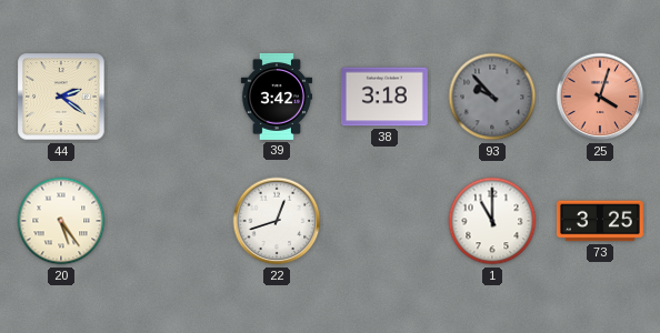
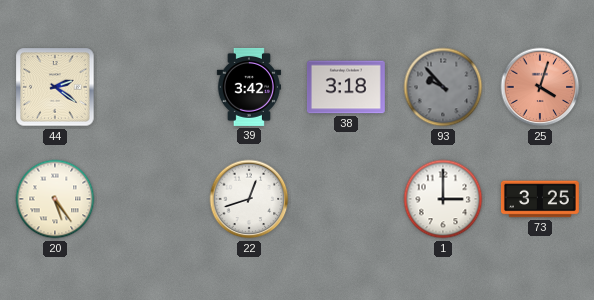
1: 11:00 -> 3:00 (443, 199)
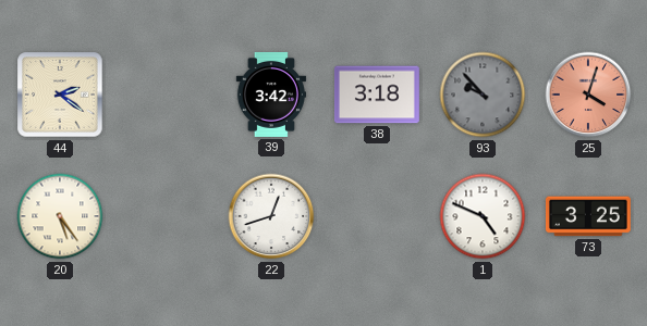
1: 3:00 -> 4:49 (483, 216)
